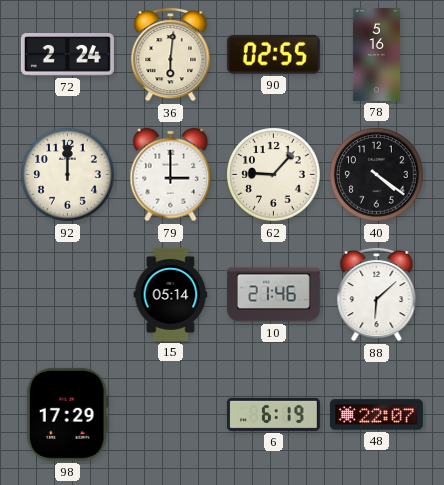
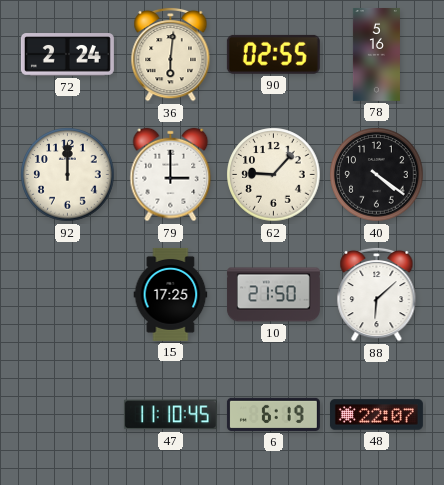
15: 05:14 -> 17:25 (171, 294)
10: 21:46 -> 21:50 (273, 295)
98: 17:29 -> none (67, 414)
47: none -> 11:10 (170, 415)
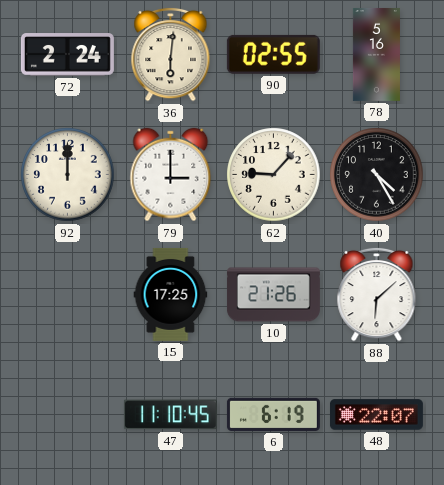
40: 4:21 -> 4:25 (377, 175)
10: 21:50 -> 21:26 (273, 295)
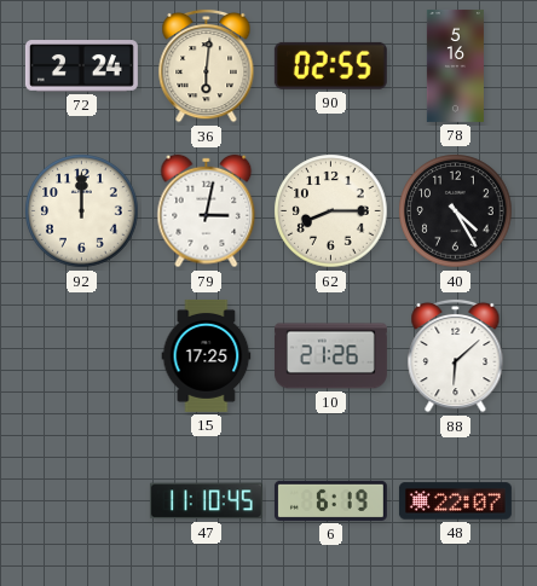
79: 3:00 -> 3:02 (207, 211)
62: 9:07 -> 8:15 (331, 211)
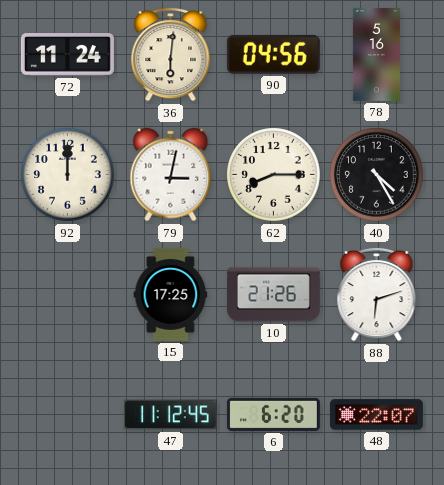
72: 2:24 -> 11:24 (67, 55)
90: 02:55 -> 04:56 (273, 54)
88: 6:08 -> 6:12 (377, 294)
47: 11:10 -> 11:12 (170, 415)
6: 6:19 -> 6:20 (273, 414)
